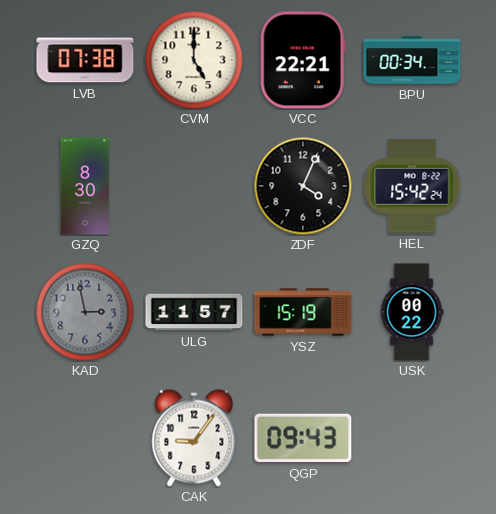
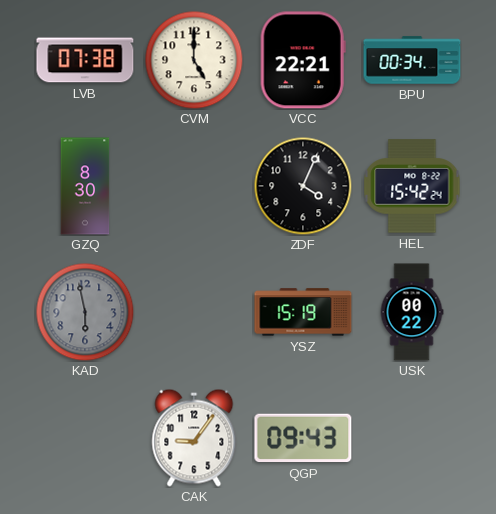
KAD: 2:58 -> 5:58 (85, 312)
ULG: 11:57 -> none (194, 312)
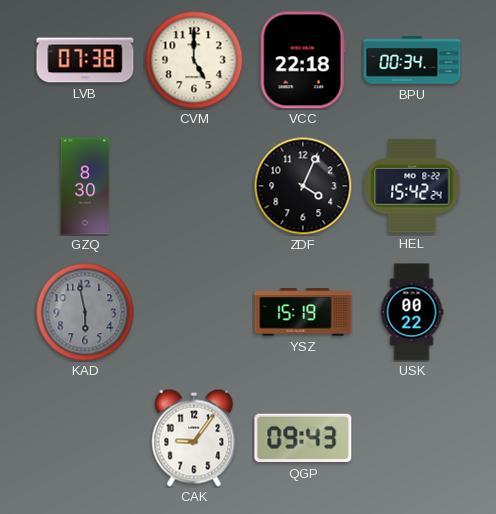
VCC: 22:21 -> 22:18 (303, 60)
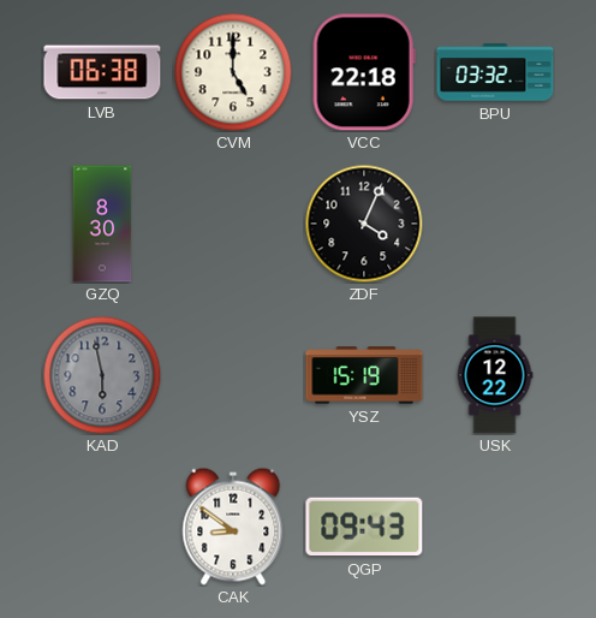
LVB: 07:38 -> 06:38 (102, 72)
BPU: 00:34 -> 03:32 (495, 72)
HEL: 15:42 -> none (412, 186)
USK: 00:22 -> 12:22 (495, 375)
CAK: 9:06 -> 8:51 (233, 527)
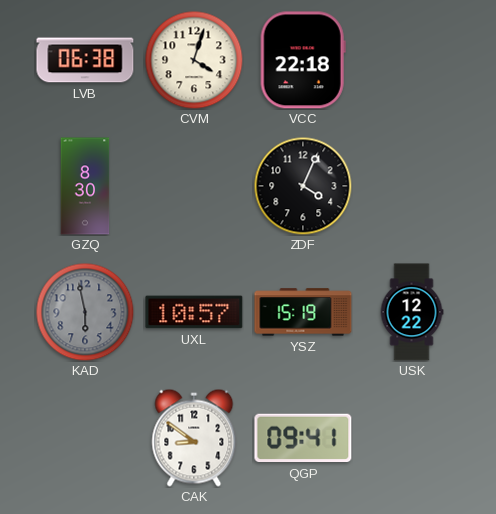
CVM: 5:00 -> 4:03 (194, 60)
BPU: 03:32 -> none (495, 72)
UXL: none -> 10:57 (194, 312)
QGP: 09:43 -> 09:41 (303, 438)
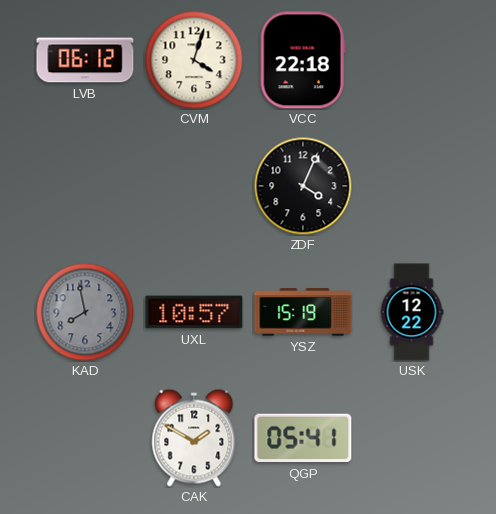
LVB: 06:38 -> 06:12 (85, 60)
GZQ: 8:30 -> none (85, 186)
KAD: 5:58 -> 7:58 (85, 312)
CAK: 8:51 -> 1:50 (194, 438)
QGP: 09:41 -> 05:41 (303, 438)
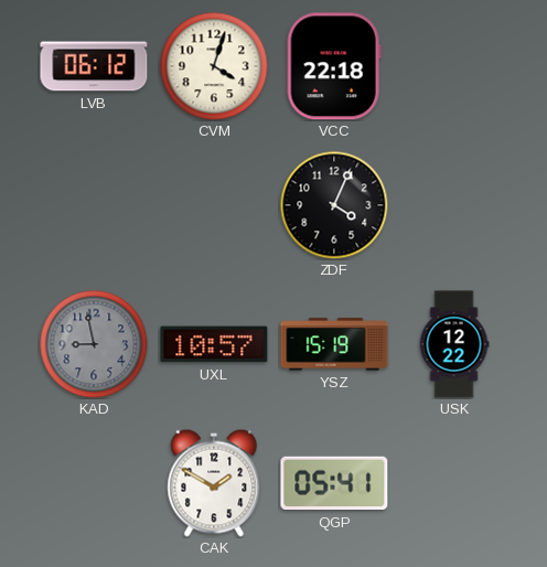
KAD: 7:58 -> 8:58 (94, 344)
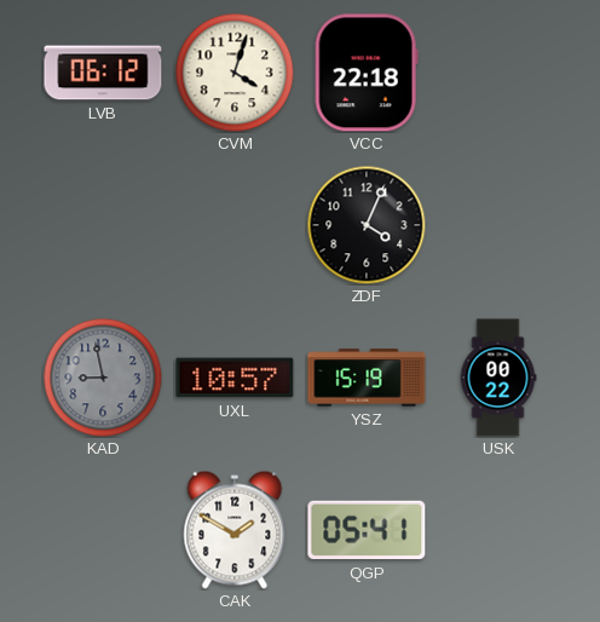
USK: 12:22 -> 00:22 (498, 378)
